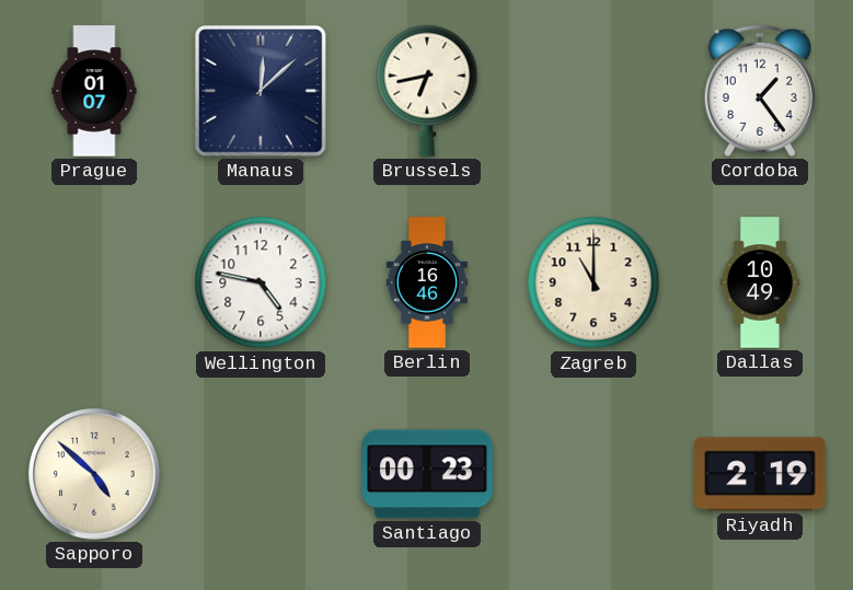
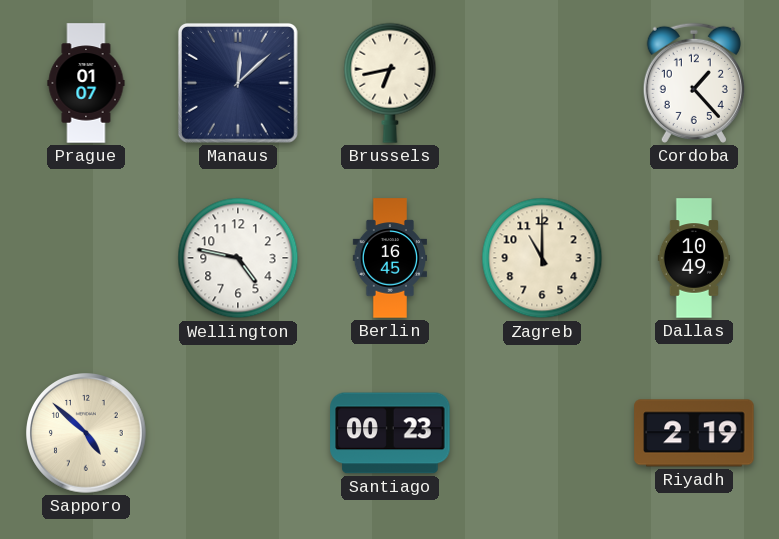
Cordoba: 1:24 -> 1:23 (694, 83)
Berlin: 16:46 -> 16:45 (389, 258)
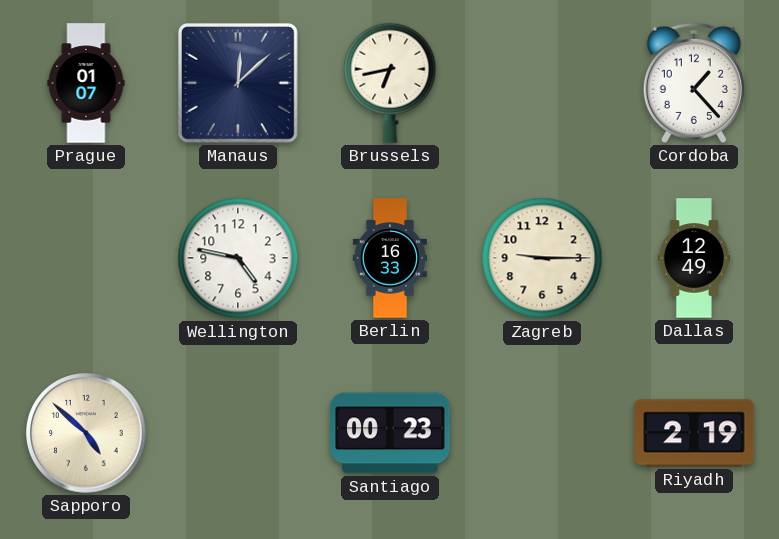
Berlin: 16:45 -> 16:33 (389, 258)
Zagreb: 11:00 -> 9:15 (542, 258)
Dallas: 10:49 -> 12:49 (694, 258)
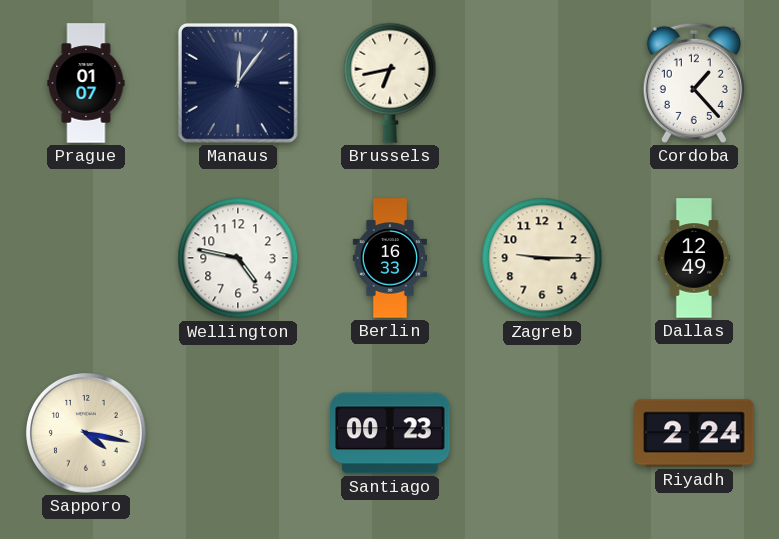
Manaus: 12:08 -> 12:06 (238, 83)
Sapporo: 4:52 -> 4:17 (86, 433)
Riyadh: 2:19 -> 2:24 (694, 433)
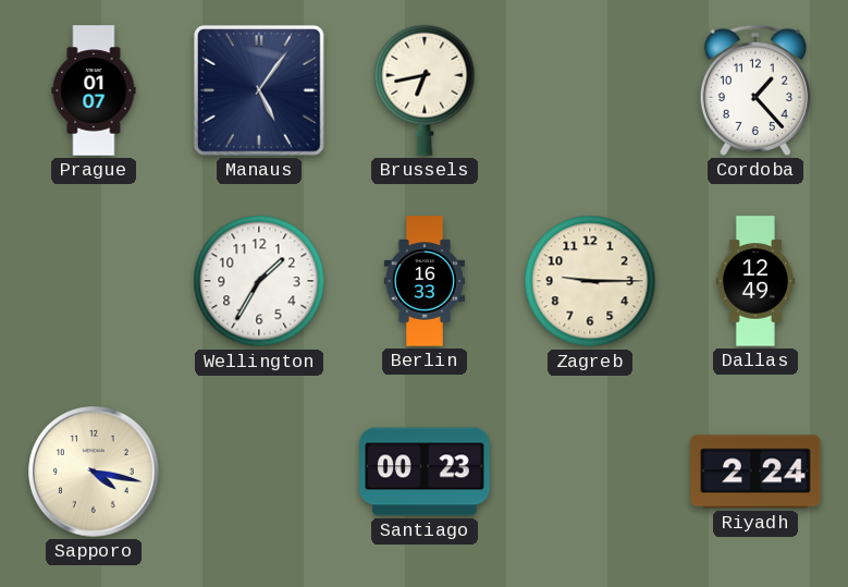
Manaus: 12:06 -> 5:06 (259, 90)
Wellington: 4:47 -> 1:35 (259, 281)
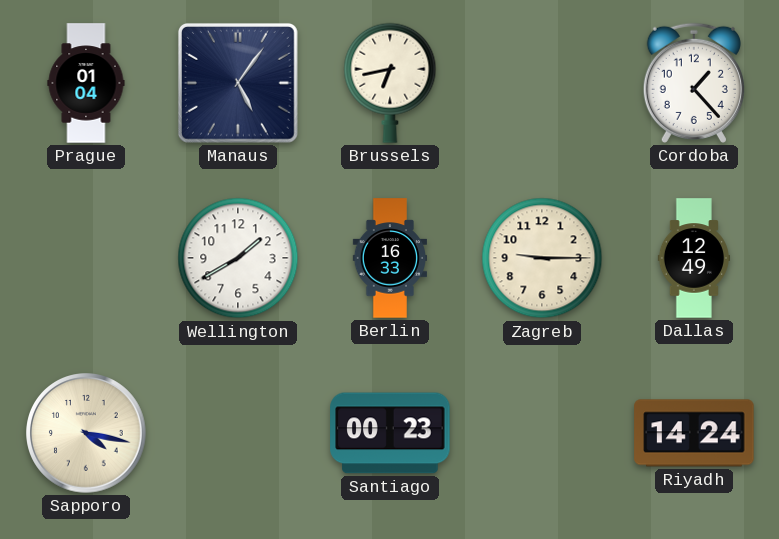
Prague: 01:07 -> 01:04 (86, 83)
Wellington: 1:35 -> 1:40 (238, 258)
Riyadh: 2:24 -> 14:24 (694, 433)
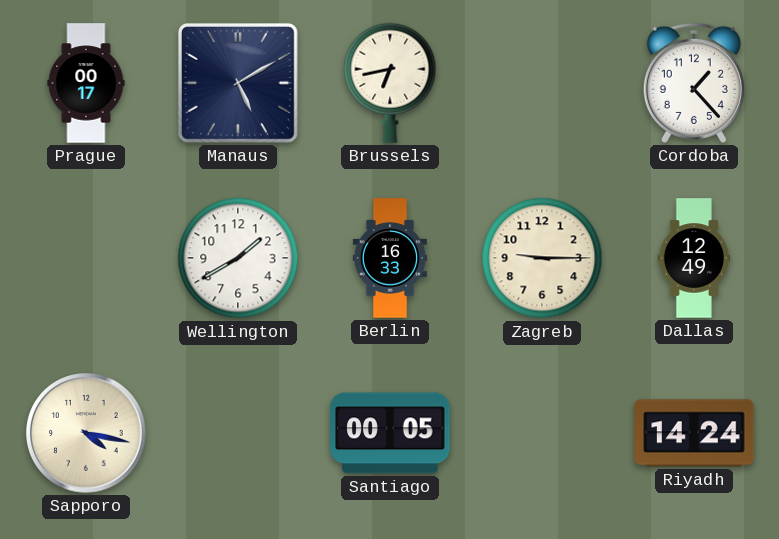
Prague: 01:04 -> 00:17 (86, 83)
Manaus: 5:06 -> 5:10 (238, 83)
Santiago: 00:23 -> 00:05 (390, 433)
